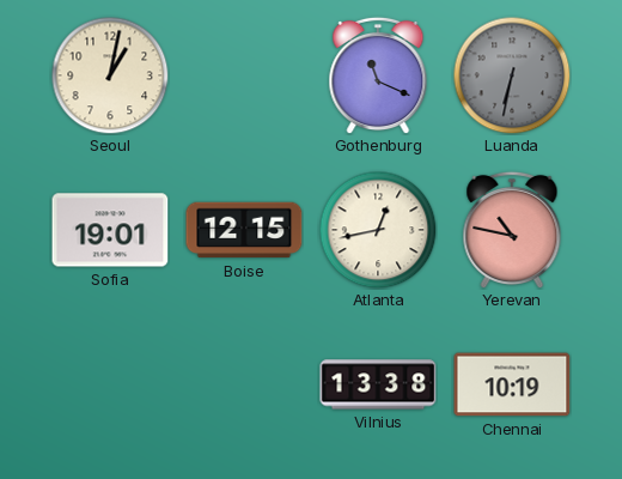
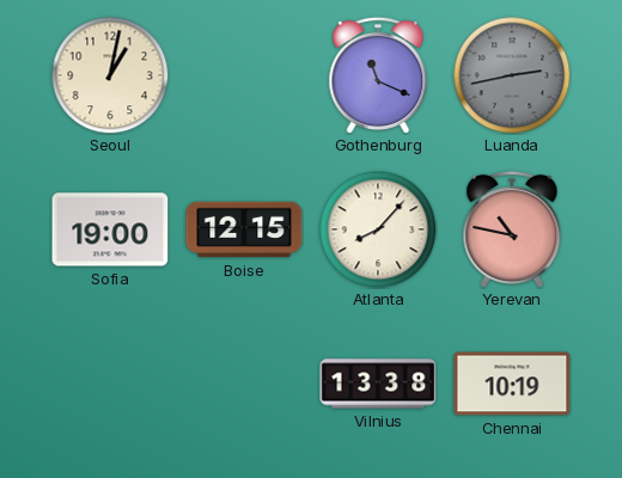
Luanda: 6:32 -> 2:43 (512, 75)
Sofia: 19:01 -> 19:00 (110, 229)
Atlanta: 12:43 -> 8:07 (378, 229)
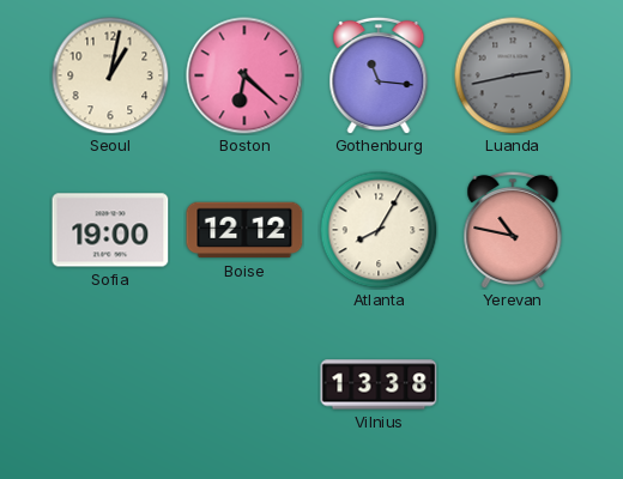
Boston: none -> 6:22 (244, 75)
Gothenburg: 11:19 -> 11:16 (379, 75)
Boise: 12:15 -> 12:12 (244, 230)
Atlanta: 8:07 -> 8:05 (379, 230)
Chennai: 10:19 -> none (512, 384)
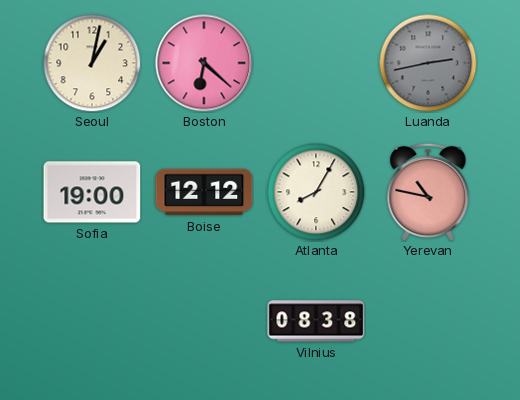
Gothenburg: 11:16 -> none (379, 75)
Vilnius: 13:38 -> 08:38 (316, 321)
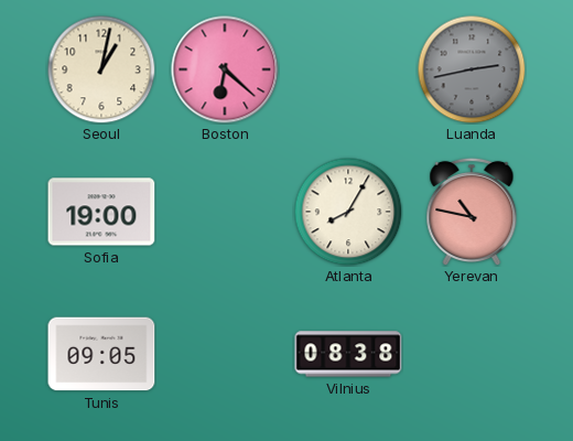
Boise: 12:12 -> none (204, 192)
Tunis: none -> 09:05 (101, 354)
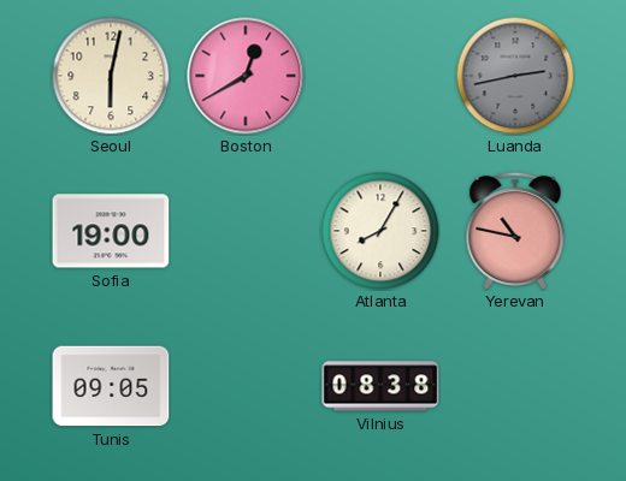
Seoul: 1:02 -> 6:02 (111, 76)
Boston: 6:22 -> 12:40 (246, 76)
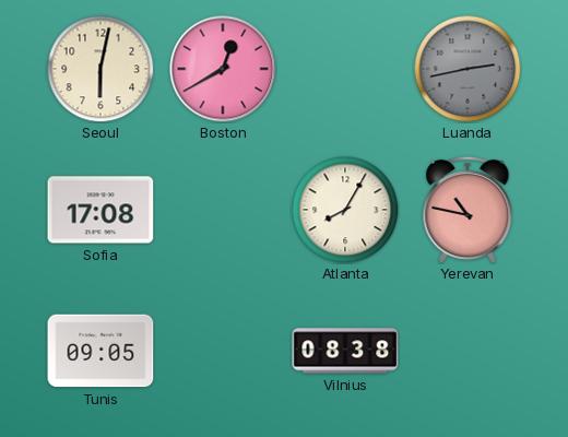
Sofia: 19:00 -> 17:08 (100, 210)
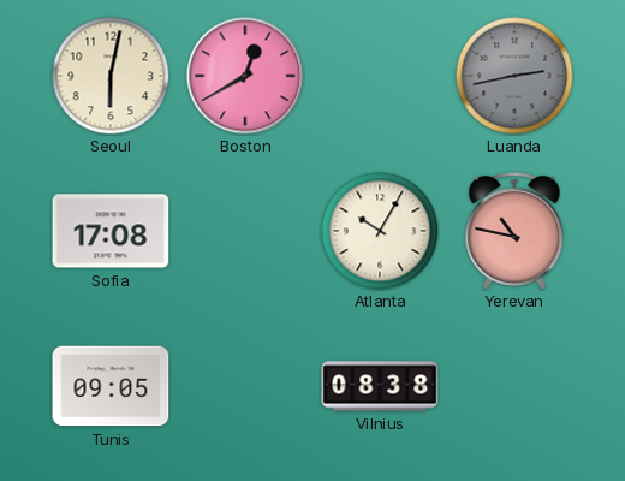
Atlanta: 8:05 -> 10:05 (380, 231)
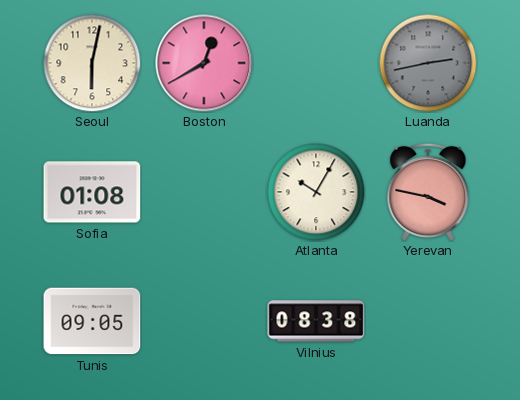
Sofia: 17:08 -> 01:08 (92, 192)
Yerevan: 10:47 -> 3:47 (428, 192)
